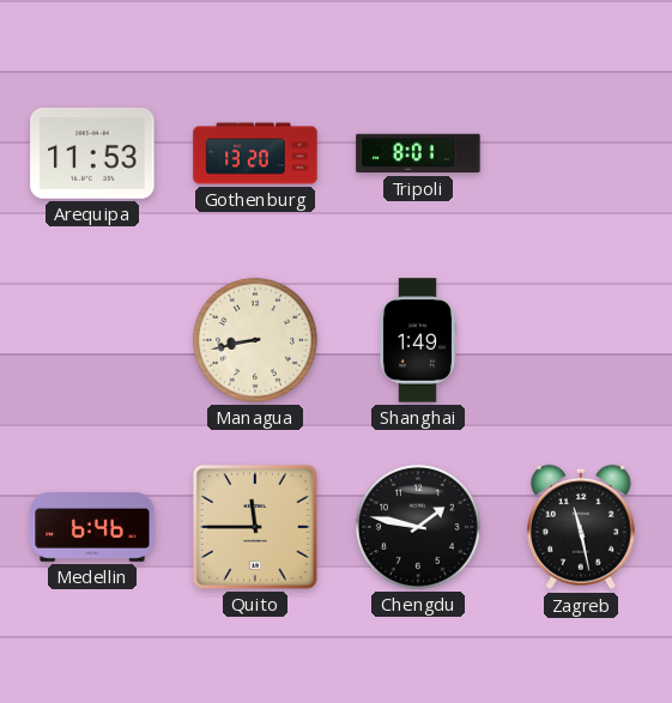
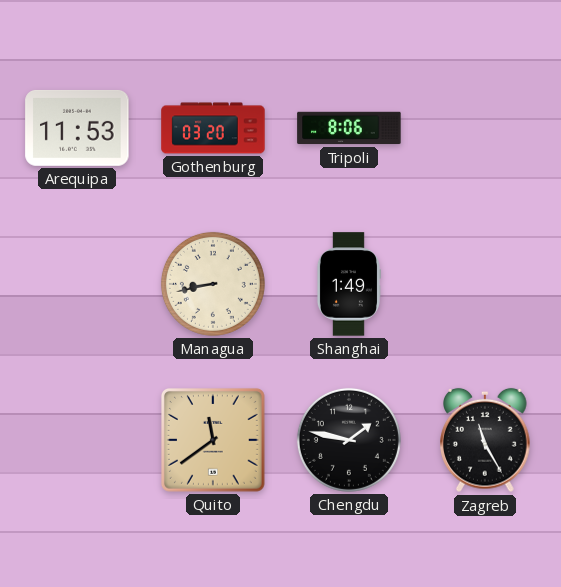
Gothenburg: 13:20 -> 03:20 (213, 128)
Tripoli: 8:01 -> 8:06 (349, 128)
Medellin: 6:46 -> none (92, 527)
Quito: 11:45 -> 11:39 (213, 440)
Zagreb: 11:28 -> 11:25 (485, 440)
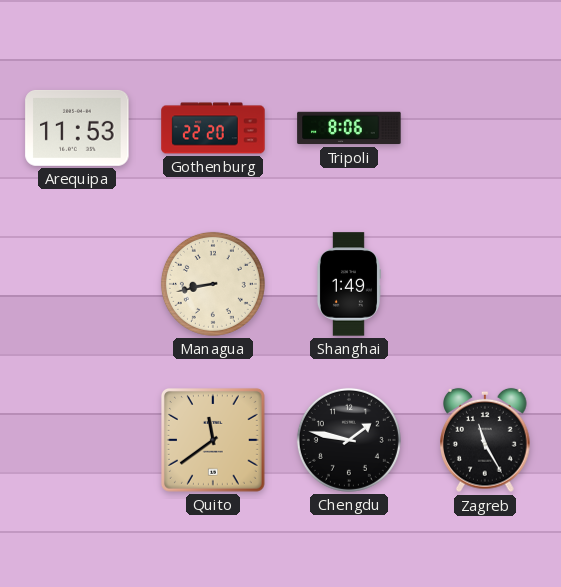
Gothenburg: 03:20 -> 22:20 (213, 128)
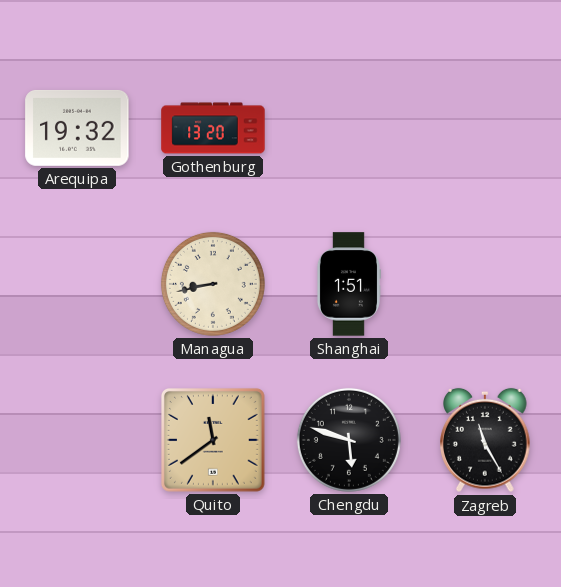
Arequipa: 11:53 -> 19:32 (77, 128)
Gothenburg: 22:20 -> 13:20 (213, 128)
Tripoli: 8:06 -> none (349, 128)
Shanghai: 1:49 -> 1:51 (348, 284)
Chengdu: 1:47 -> 5:48 (349, 440)
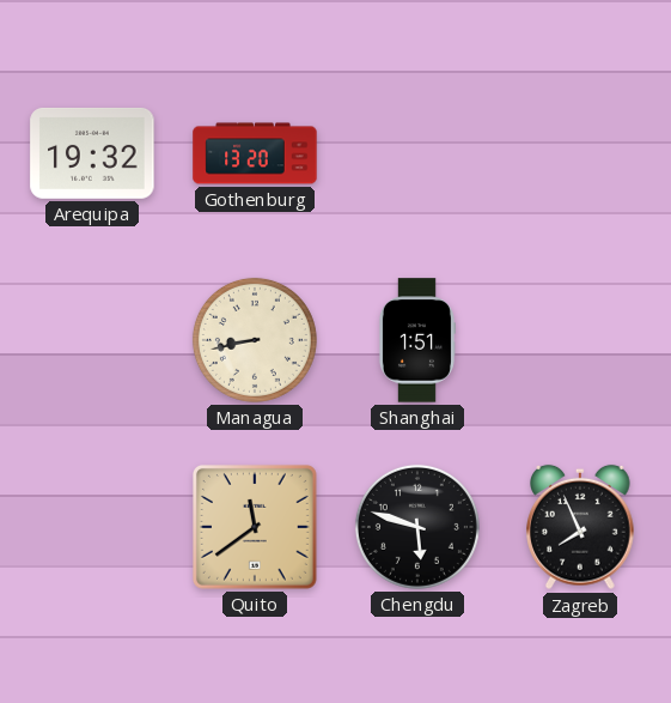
Zagreb: 11:25 -> 7:56 (580, 527)
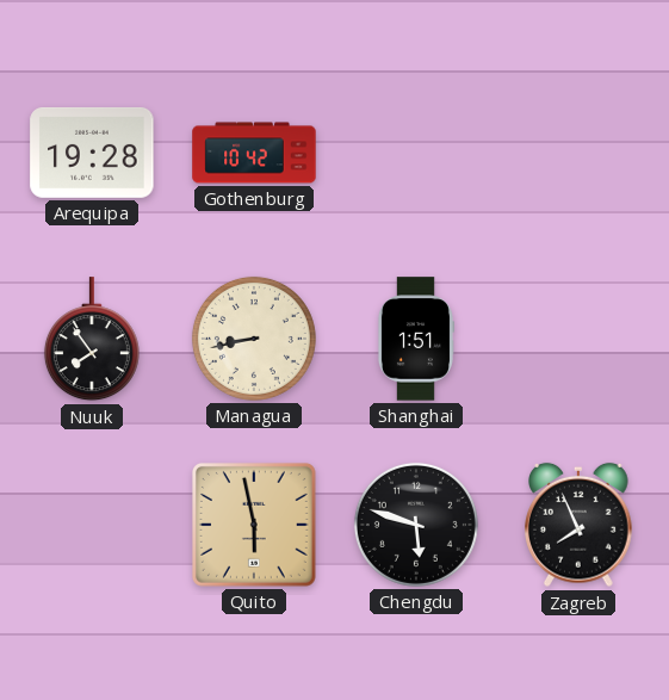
Arequipa: 19:32 -> 19:28 (92, 153)
Gothenburg: 13:20 -> 10:42 (254, 153)
Nuuk: none -> 7:54 (92, 340)
Quito: 11:39 -> 5:58 (254, 525)
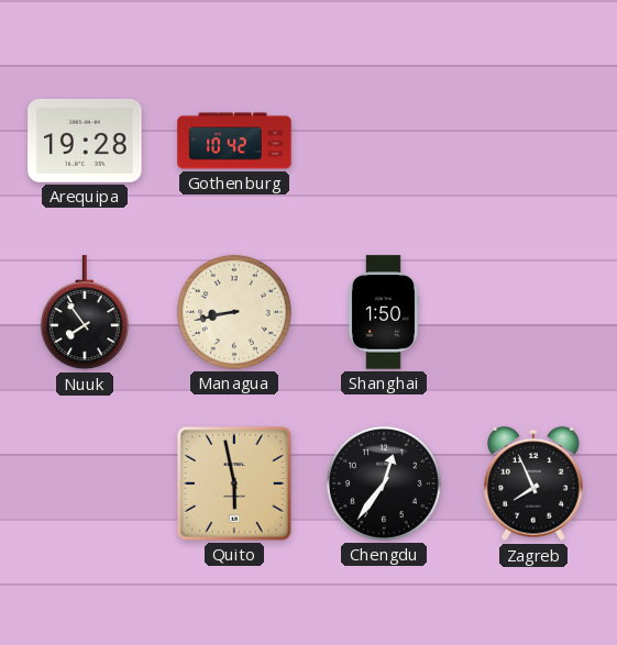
Shanghai: 1:51 -> 1:50 (383, 312)
Chengdu: 5:48 -> 12:36 (384, 483)
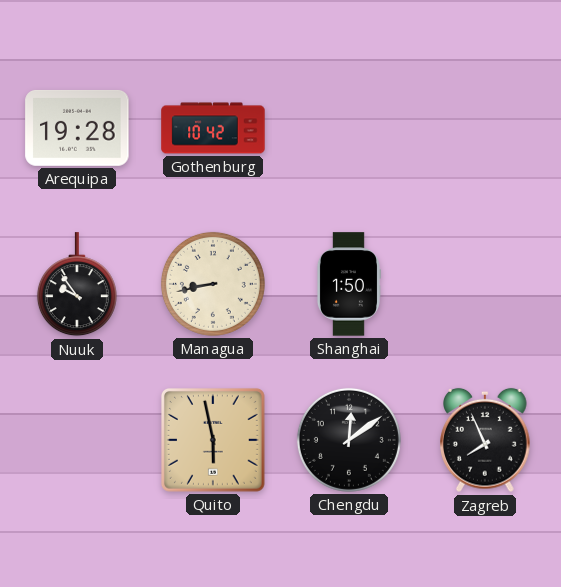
Nuuk: 7:54 -> 9:54 (77, 285)
Chengdu: 12:36 -> 12:09 (349, 440)
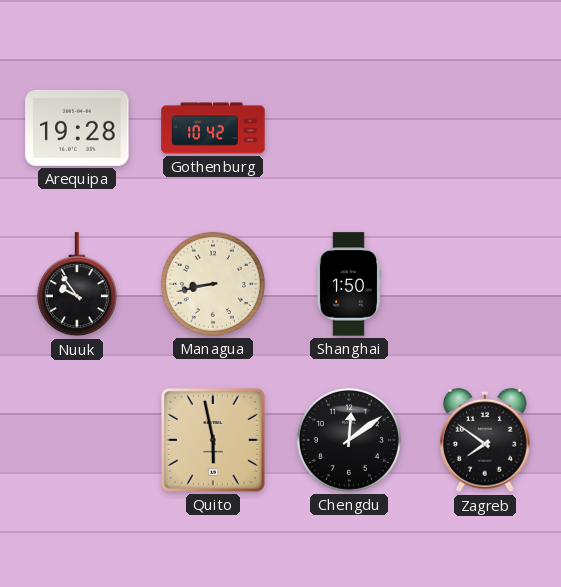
Zagreb: 7:56 -> 7:51 (485, 440)
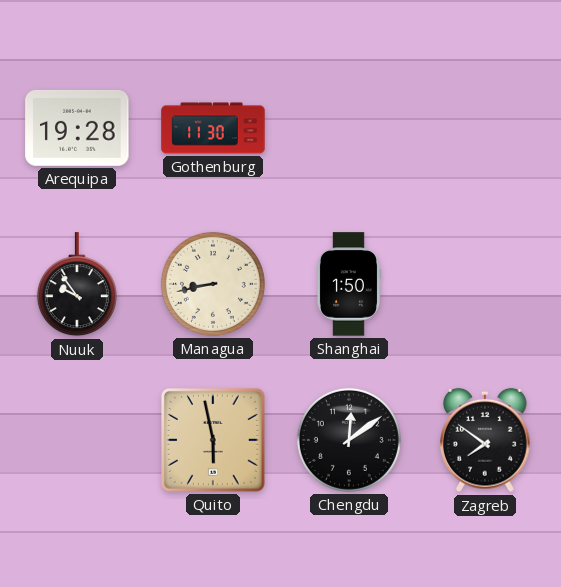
Gothenburg: 10:42 -> 11:30 (213, 128)
